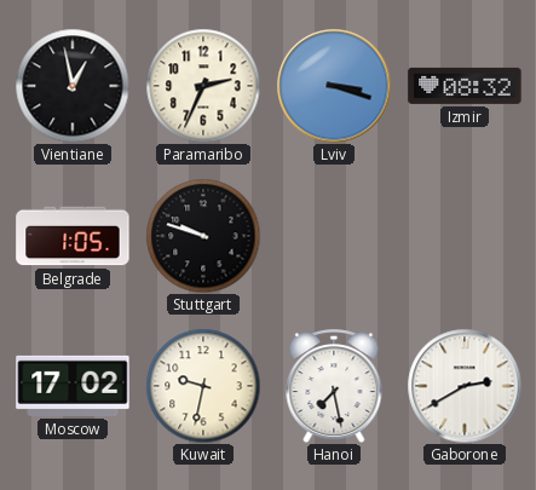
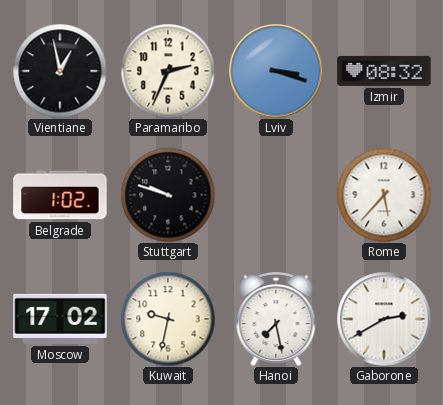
Belgrade: 1:05 -> 1:02 (60, 195)
Rome: none -> 5:37 (384, 195)
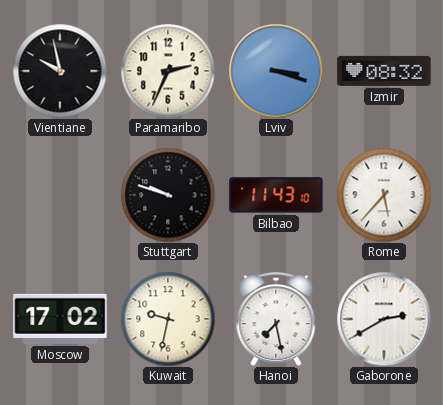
Vientiane: 12:58 -> 9:58 (60, 71)
Belgrade: 1:02 -> none (60, 195)
Bilbao: none -> 11:43 (276, 195)
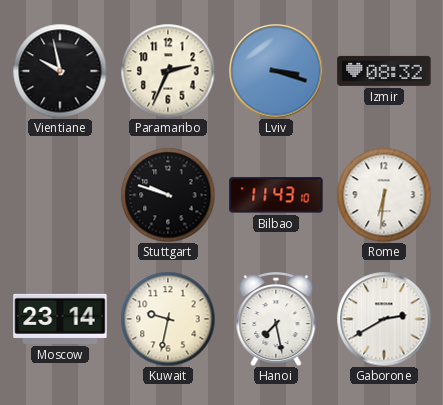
Rome: 5:37 -> 6:31 (384, 195)
Moscow: 17:02 -> 23:14 (60, 319)
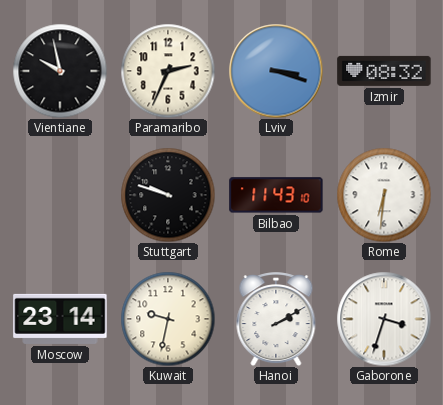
Hanoi: 7:28 -> 2:10 (276, 319)
Gaborone: 2:40 -> 3:33 (384, 319)
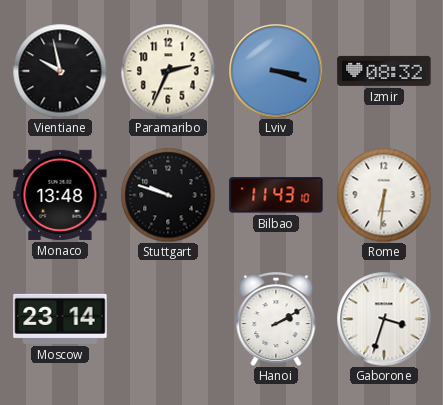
Monaco: none -> 13:48 (60, 195)
Kuwait: 9:32 -> none (168, 319)
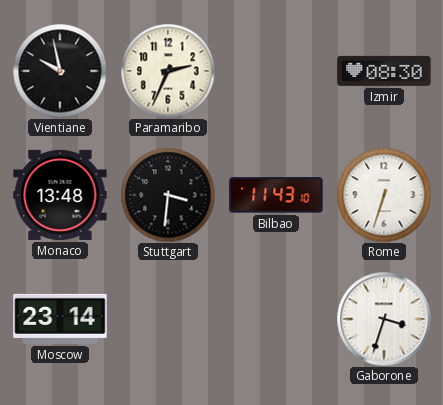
Lviv: 3:18 -> none (276, 71)
Izmir: 08:32 -> 08:30 (384, 71)
Stuttgart: 9:48 -> 3:31 (168, 195)
Rome: 6:31 -> 6:33 (384, 195)
Hanoi: 2:10 -> none (276, 319)
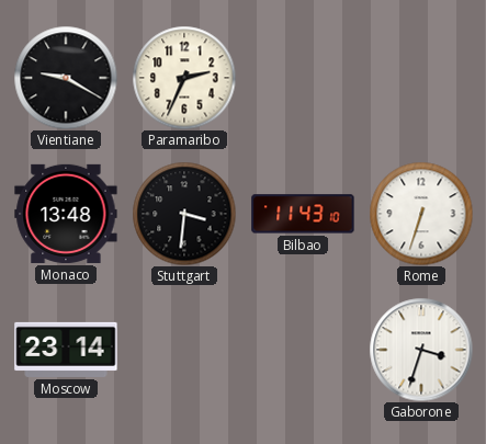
Vientiane: 9:58 -> 9:20 (66, 78)
Izmir: 08:30 -> none (384, 71)
